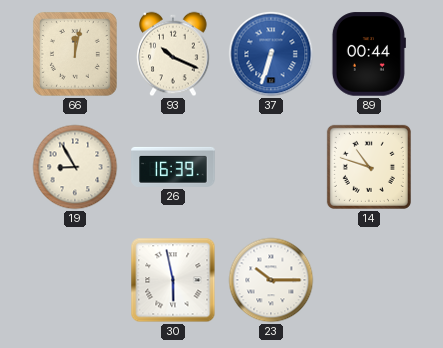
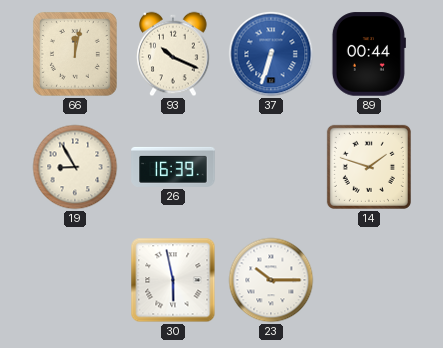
14: 10:48 -> 1:48 (369, 167)
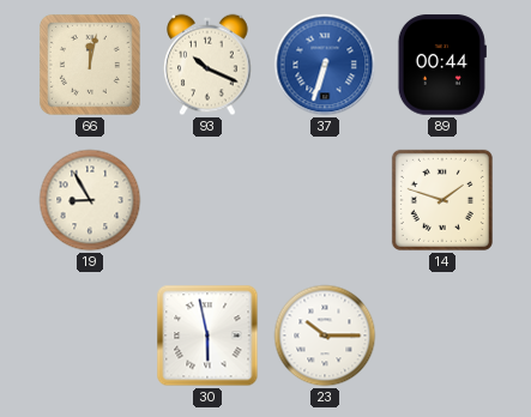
26: 16:39 -> none (173, 167)
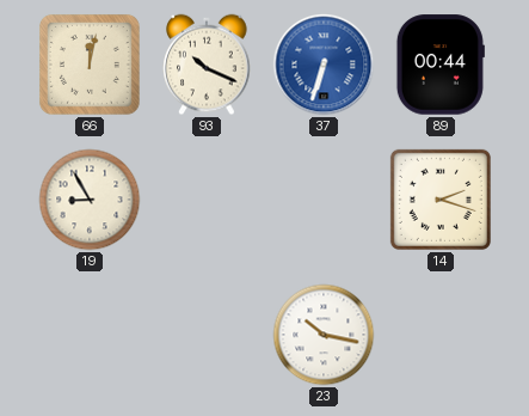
14: 1:48 -> 2:18 (441, 200)
30: 5:58 -> none (207, 336)
23: 10:15 -> 10:17 (324, 335)
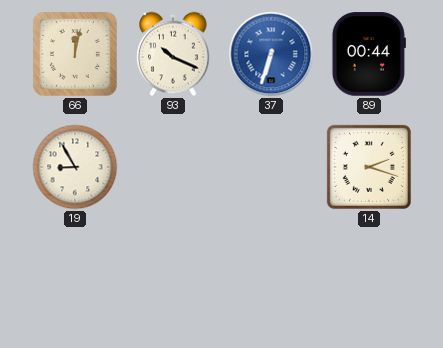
23: 10:17 -> none (324, 335)
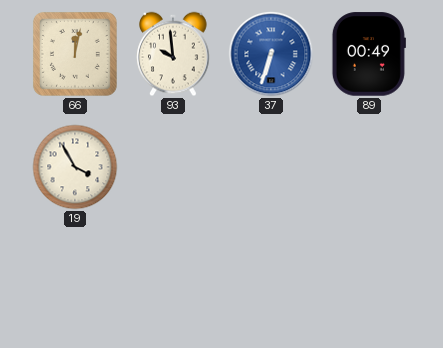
93: 10:19 -> 9:59 (173, 54)
89: 00:44 -> 00:49 (369, 54)
19: 8:55 -> 3:55 (75, 167)
14: 2:18 -> none (369, 167)
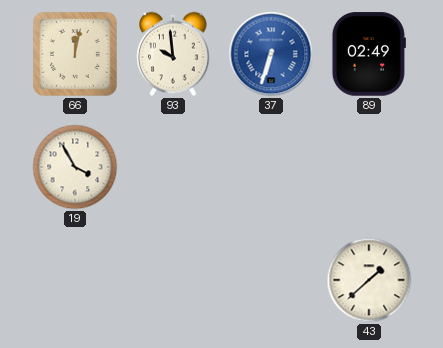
89: 00:49 -> 02:49 (369, 54)
43: none -> 1:38 (369, 280)
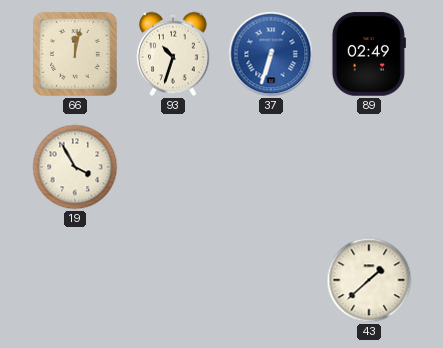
93: 9:59 -> 10:33 (173, 54)
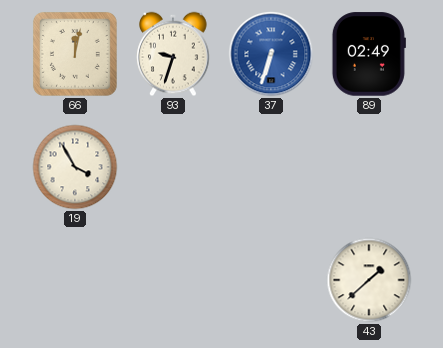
93: 10:33 -> 9:33 (173, 54)
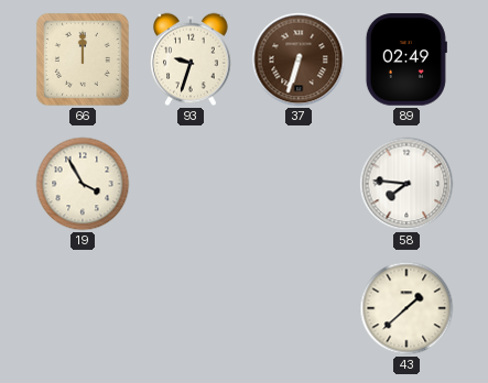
66: 12:02 -> 12:00 (83, 59)
37 dial: blue -> brown (299, 59)
58: none -> 7:46 (406, 184)
